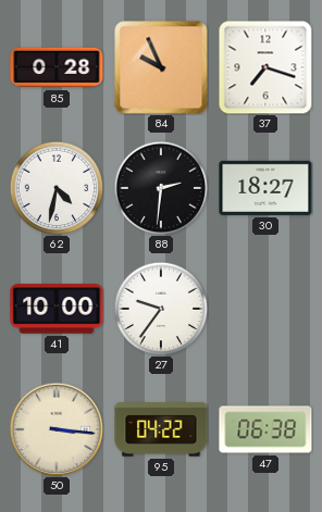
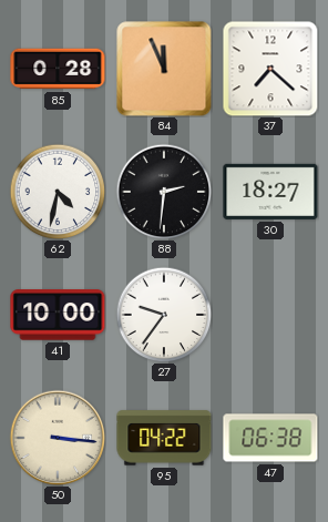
84: 9:56 -> 11:56 (164, 69)
37: 7:18 -> 7:22 (270, 69)
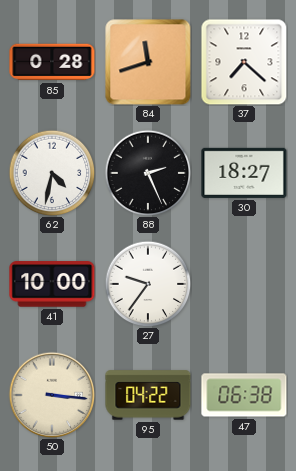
84: 11:56 -> 11:42 (148, 62)
88: 2:31 -> 2:26 (148, 173)
